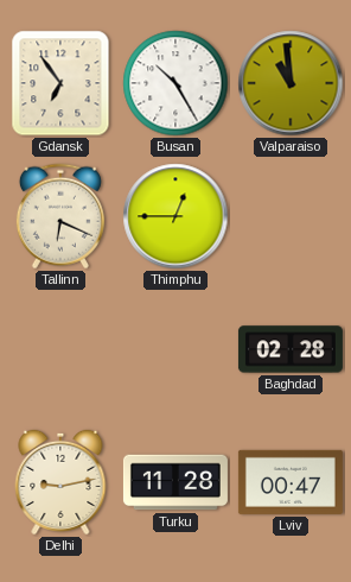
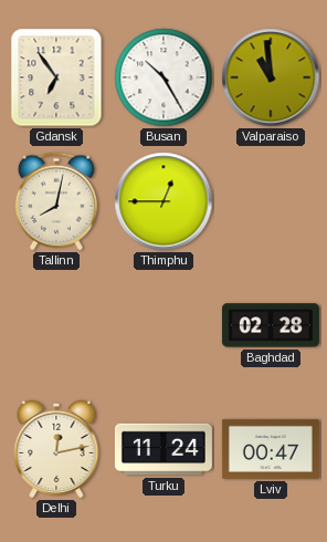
Tallinn: 6:19 -> 8:02 (56, 201)
Delhi: 9:13 -> 12:13 (56, 449)
Turku: 11:28 -> 11:24 (163, 449)
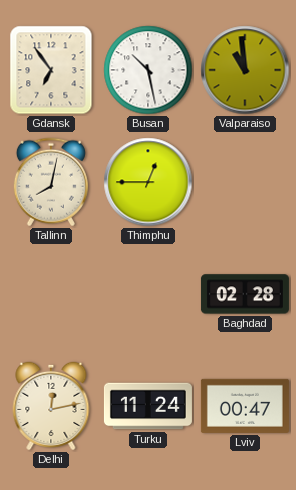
Busan: 10:25 -> 10:28 (148, 70)
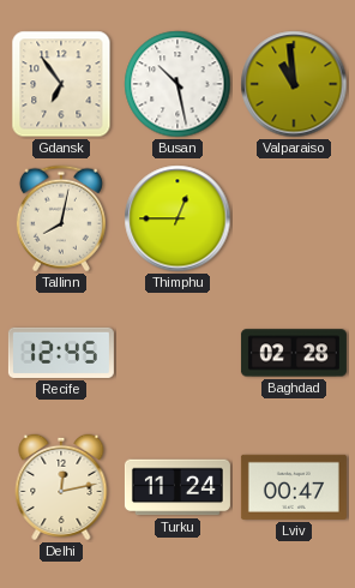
Recife: none -> 12:45 (61, 353)
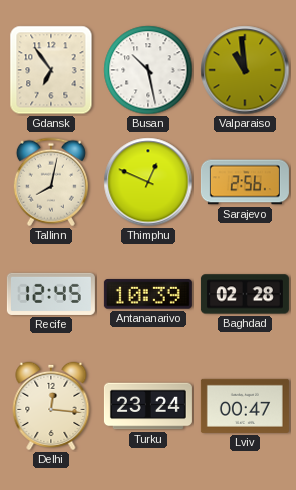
Thimphu: 12:45 -> 12:49 (148, 182)
Sarajevo: none -> 2:56 (245, 182)
Antananarivo: none -> 10:39 (148, 294)
Delhi: 12:13 -> 12:16 (51, 406)
Turku: 11:24 -> 23:24 (148, 406)
